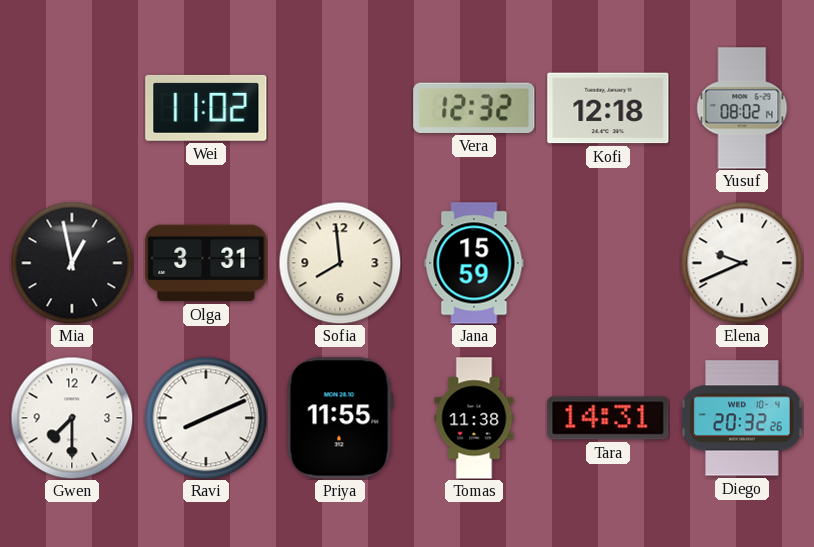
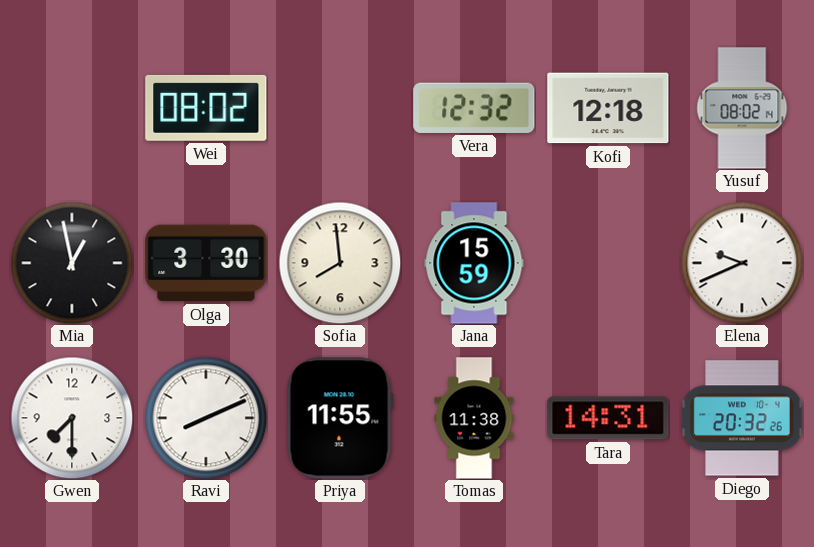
Wei: 11:02 -> 08:02 (206, 108)
Olga: 3:31 -> 3:30 (206, 263)
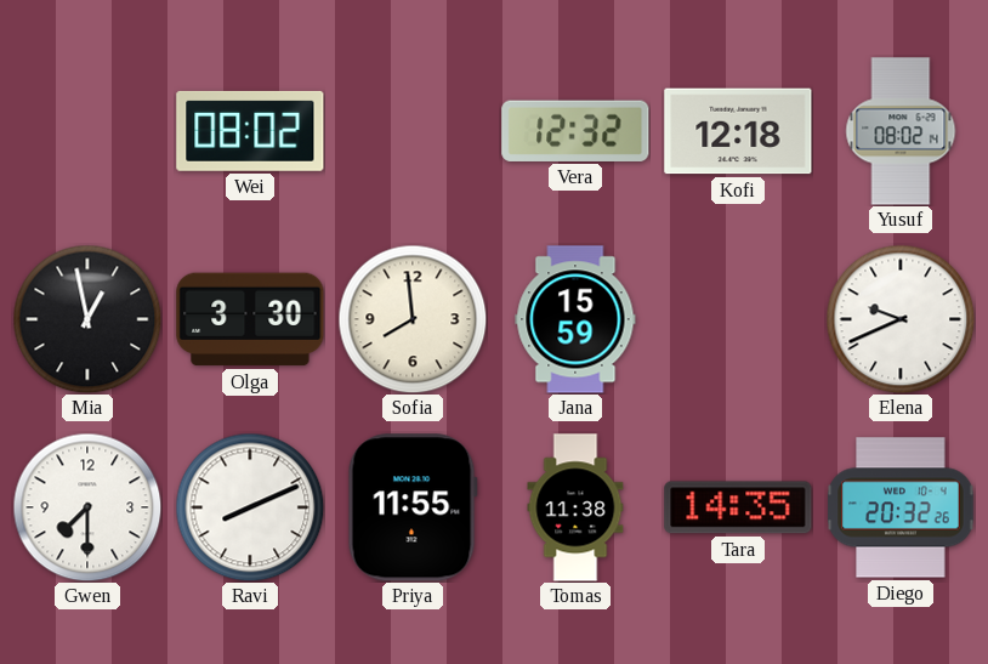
Tara: 14:31 -> 14:35 (738, 507)
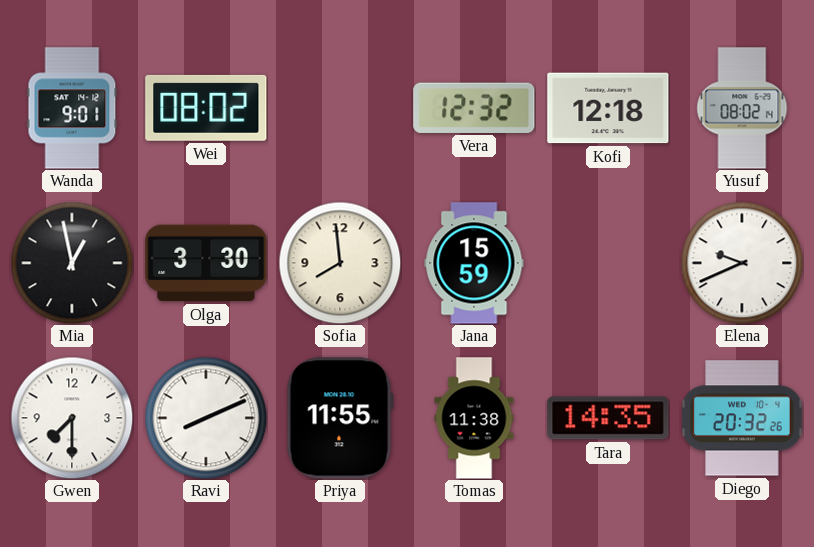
Wanda: none -> 9:01 (72, 108)
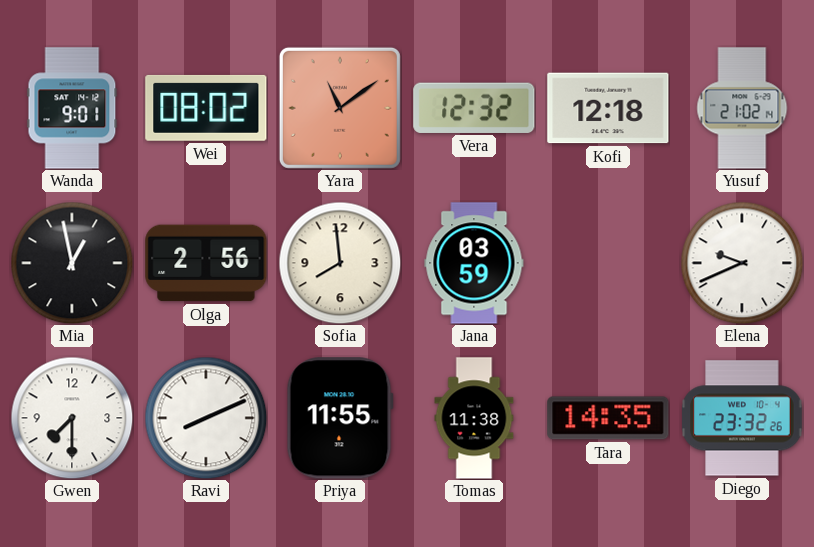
Yara: none -> 11:09 (340, 108)
Yusuf: 08:02 -> 21:02 (742, 108)
Olga: 3:30 -> 2:56 (206, 263)
Jana: 15:59 -> 03:59 (474, 263)
Diego: 20:32 -> 23:32 (742, 418)
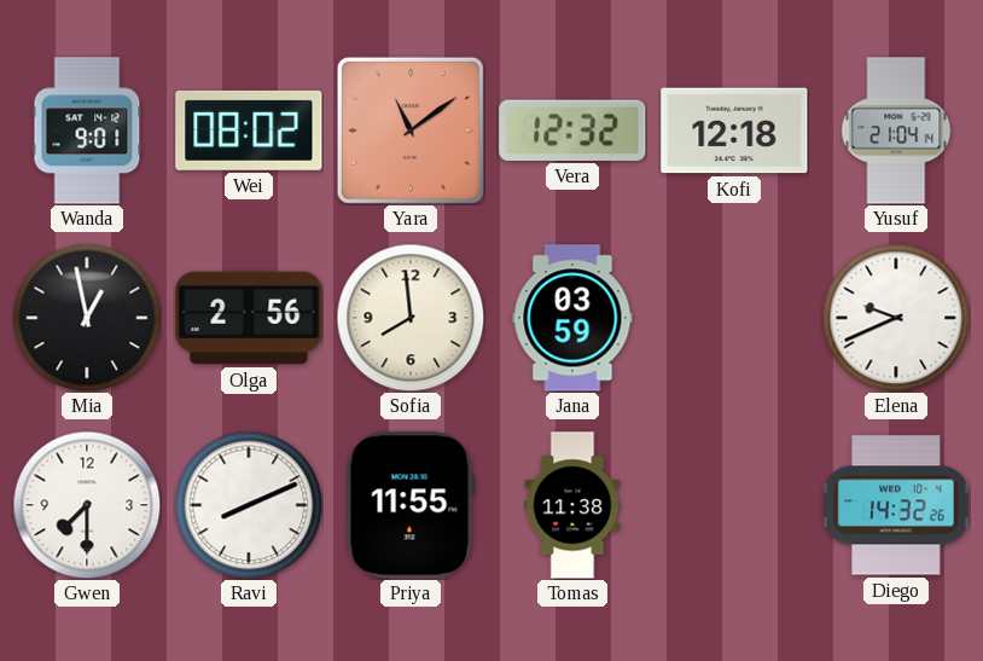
Yusuf: 21:02 -> 21:04 (896, 131)
Tara: 14:35 -> none (608, 418)
Diego: 23:32 -> 14:32 (896, 505)
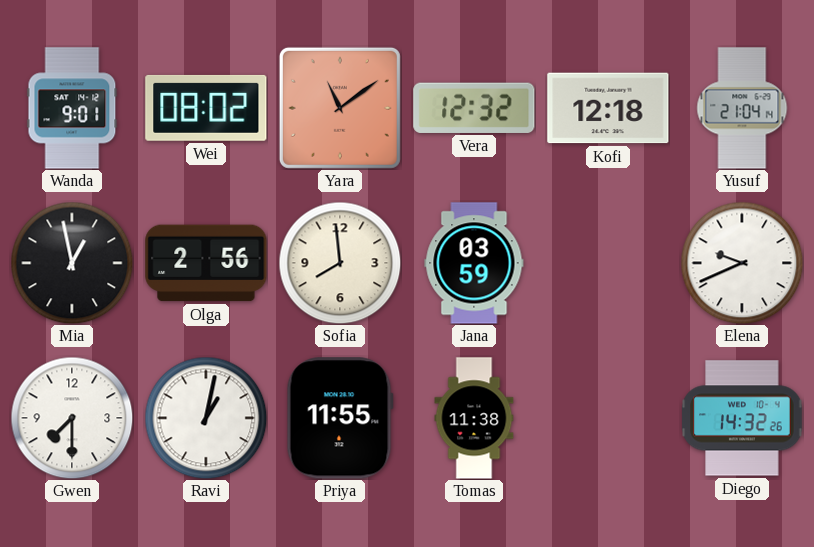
Ravi: 8:11 -> 1:02 (206, 418)
